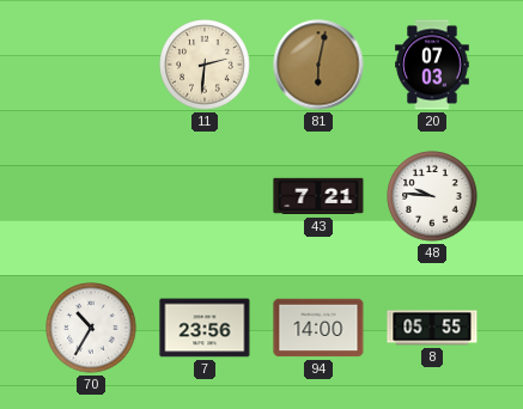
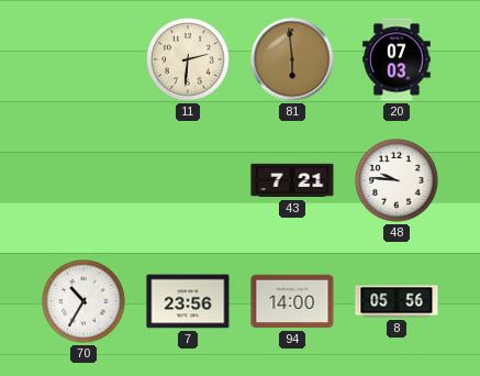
81: 6:02 -> 5:59 (292, 59)
8: 05:55 -> 05:56 (397, 301)
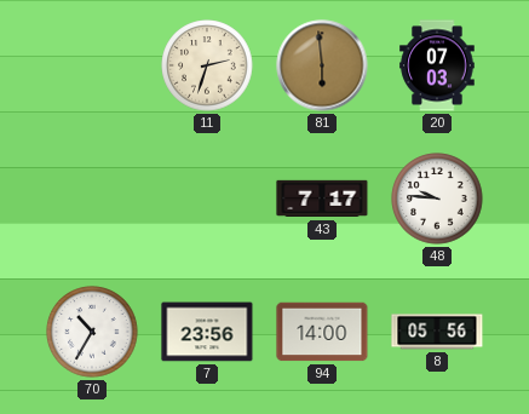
11: 2:31 -> 2:33 (207, 65)
43: 7:21 -> 7:17 (322, 199)
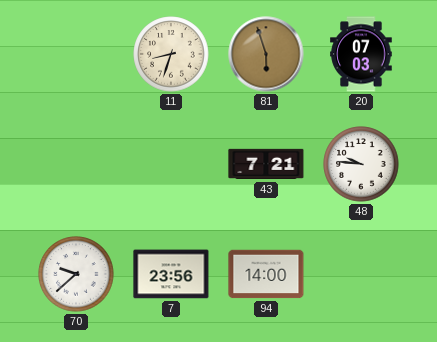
11: 2:33 -> 8:33 (171, 54)
81: 5:59 -> 5:57 (266, 54)
43: 7:17 -> 7:21 (266, 164)
70: 10:35 -> 9:38 (76, 274)
8: 05:56 -> none (437, 332)
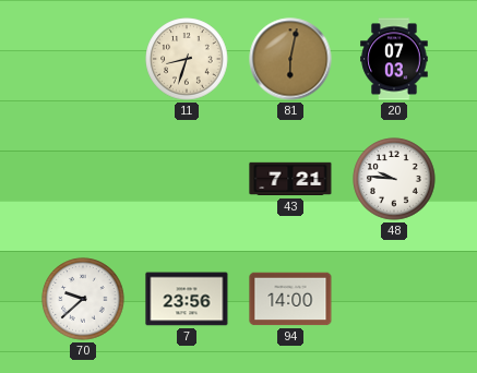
81: 5:57 -> 6:02 (290, 59)
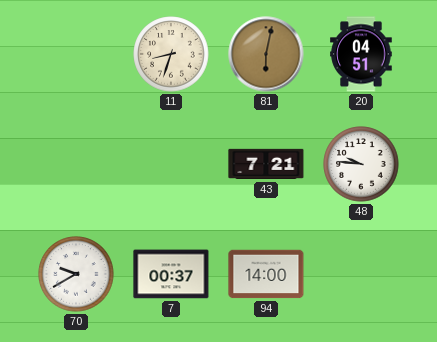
20: 07:03 -> 04:51 (361, 54)
70: 9:38 -> 9:40 (76, 274)
7: 23:56 -> 00:37 (171, 274)
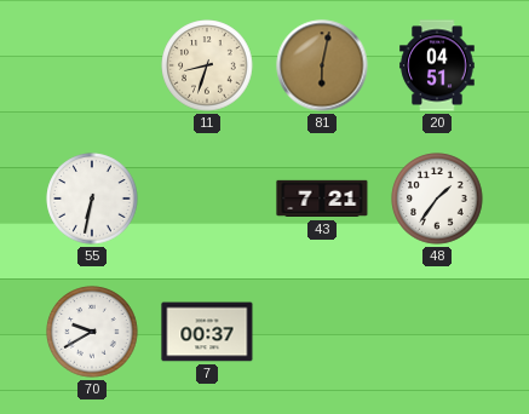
55: none -> 6:32 (92, 199)
48: 9:46 -> 1:36 (437, 199)
94: 14:00 -> none (266, 274)
